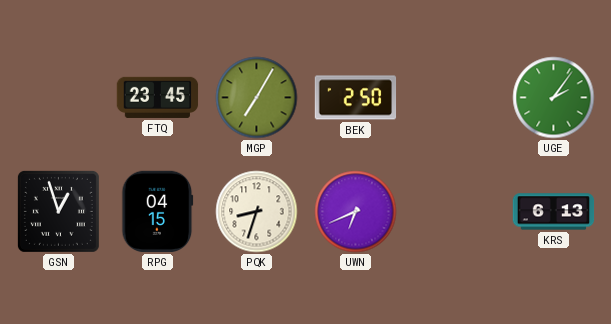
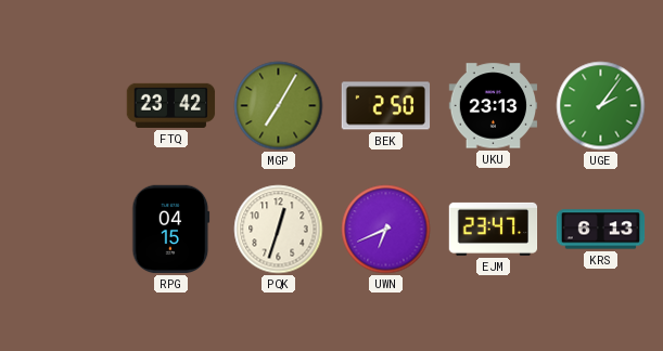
FTQ: 23:45 -> 23:42 (171, 105)
UKU: none -> 23:13 (494, 106)
GSN: 12:57 -> none (58, 211)
PQK: 8:33 -> 12:33 (279, 230)
EJM: none -> 23:47 (494, 229)
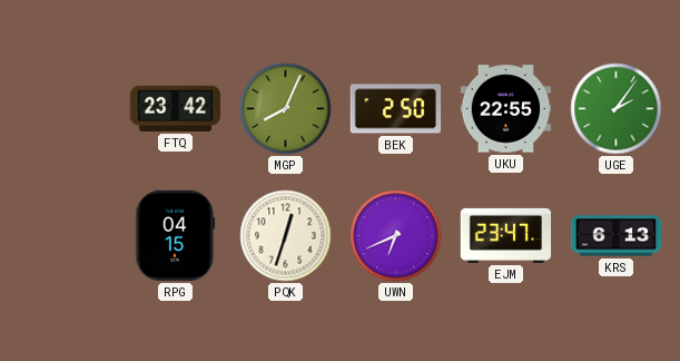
MGP: 7:05 -> 8:04 (286, 109)
UKU: 23:13 -> 22:55 (506, 109)
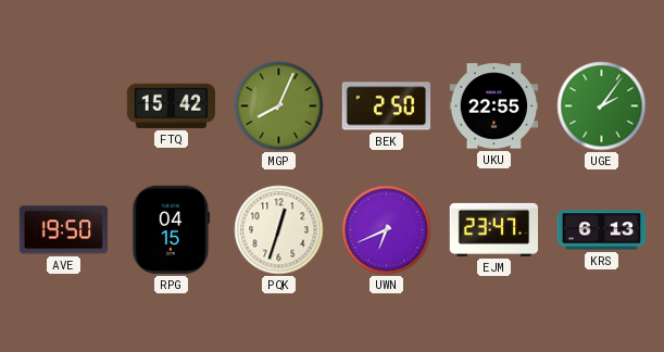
FTQ: 23:42 -> 15:42 (172, 105)
AVE: none -> 19:50 (64, 230)
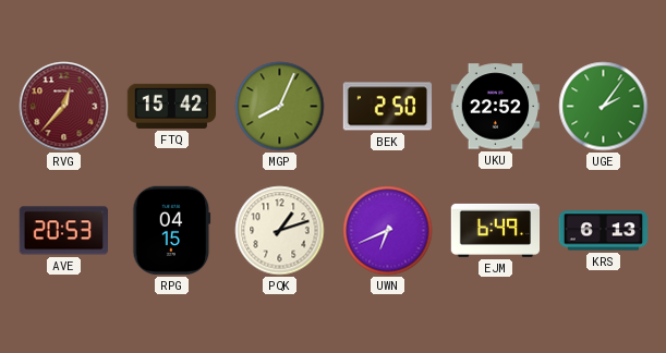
RVG: none -> 12:37 (64, 107)
UKU: 22:55 -> 22:52 (496, 107)
AVE: 19:50 -> 20:53 (64, 231)
PQK: 12:33 -> 1:12 (280, 231)
EJM: 23:47 -> 6:49 (496, 230)
